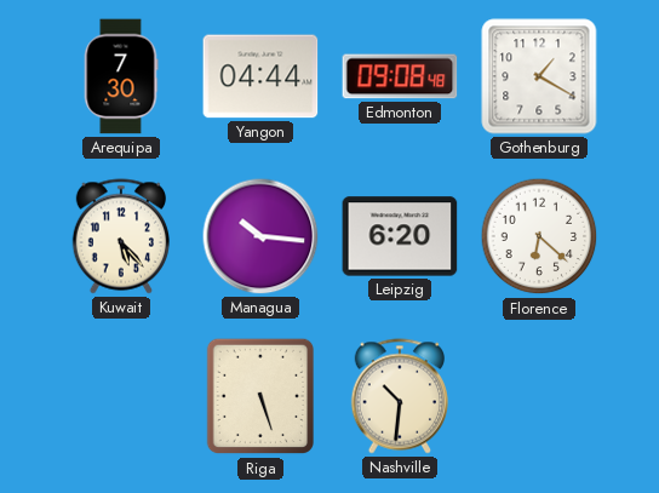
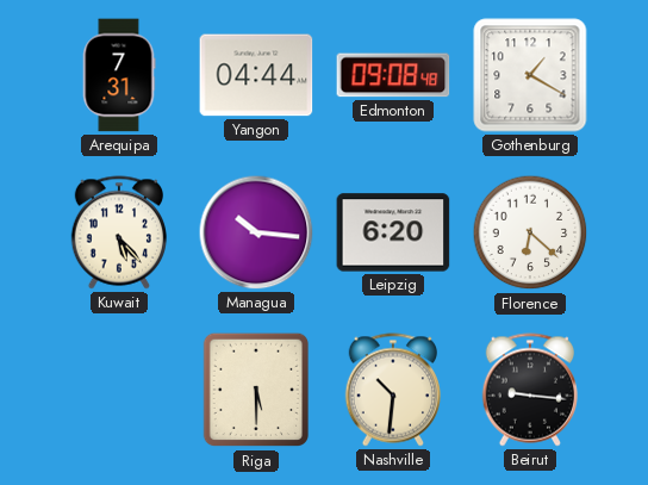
Arequipa: 7:30 -> 7:31 (119, 75)
Riga: 5:27 -> 5:30 (255, 390)
Beirut: none -> 9:16 (529, 390)
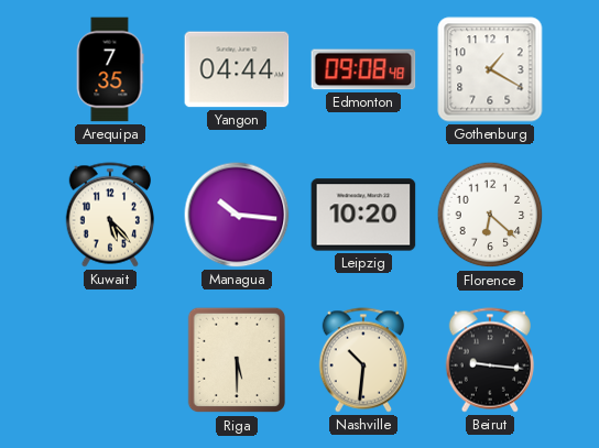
Arequipa: 7:31 -> 7:35 (110, 69)
Leipzig: 6:20 -> 10:20 (363, 215)
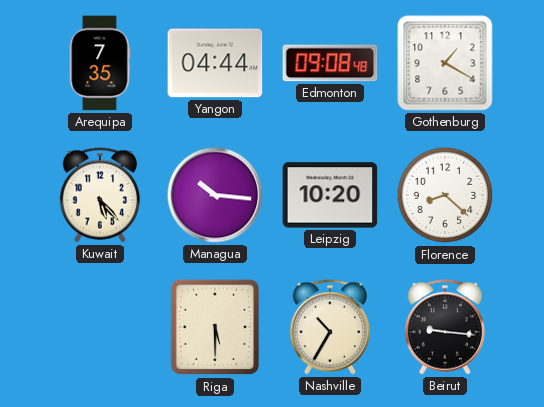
Florence: 6:22 -> 8:22 (445, 195)
Nashville: 10:31 -> 10:35 (329, 327)
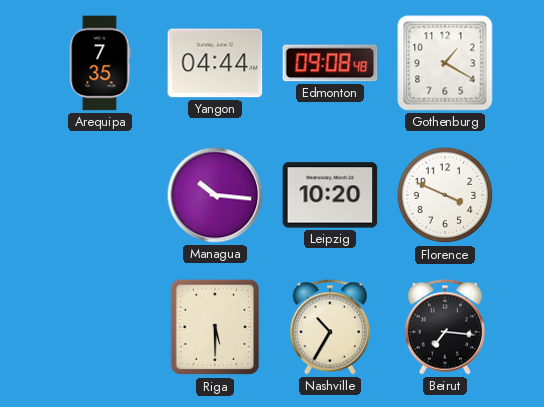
Kuwait: 5:23 -> none (99, 195)
Florence: 8:22 -> 3:49 (445, 195)
Beirut: 9:16 -> 7:16 (444, 327)
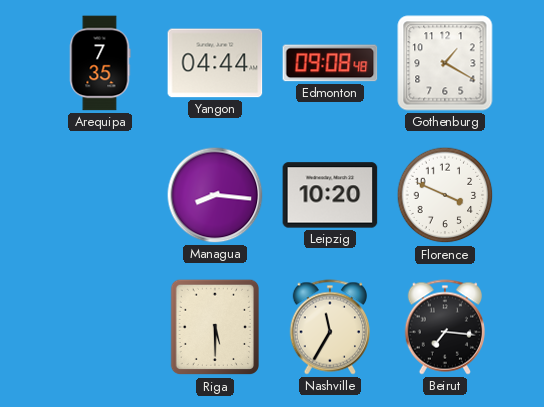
Managua: 10:16 -> 8:16 (215, 195)
Nashville: 10:35 -> 11:35 (329, 327)
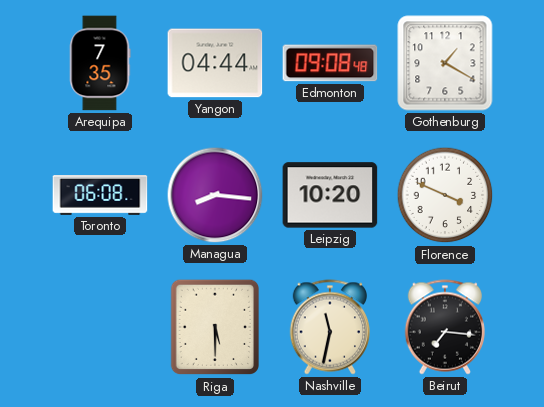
Toronto: none -> 06:08 (100, 195)
Nashville: 11:35 -> 11:32 (329, 327)
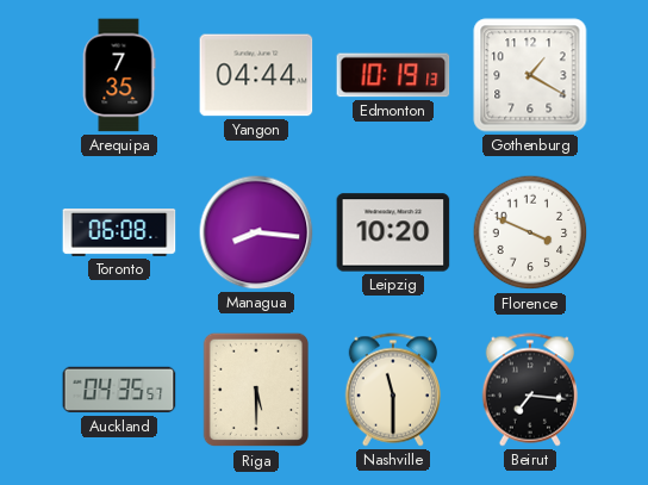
Edmonton: 09:08 -> 10:19 (393, 75)
Auckland: none -> 04:35 (119, 390)
Nashville: 11:32 -> 11:30 (392, 390)
